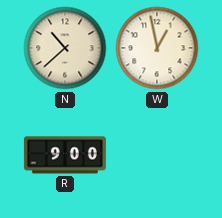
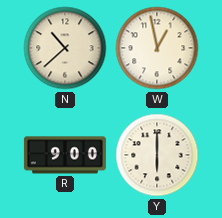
Y: none -> 6:00 (157, 155)
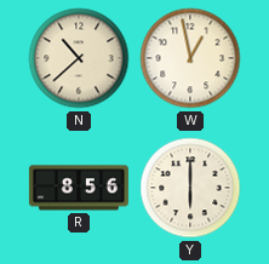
R: 9:00 -> 8:56 (79, 188)
